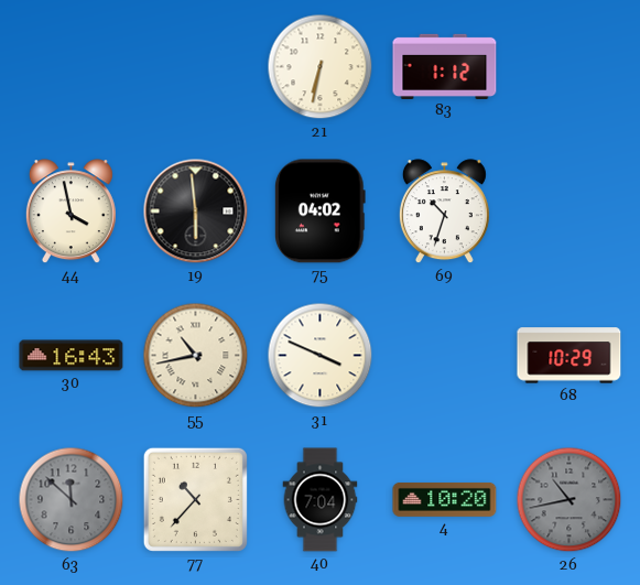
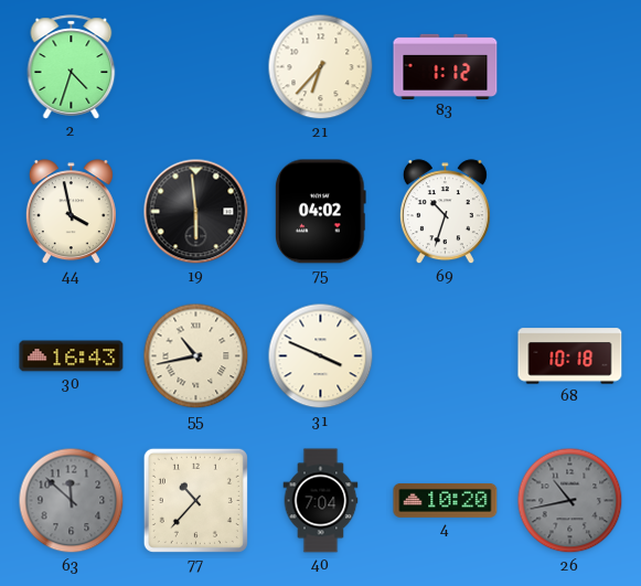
2: none -> 4:33 (72, 67)
21: 6:32 -> 6:37 (321, 67)
68: 10:29 -> 10:18 (570, 356)
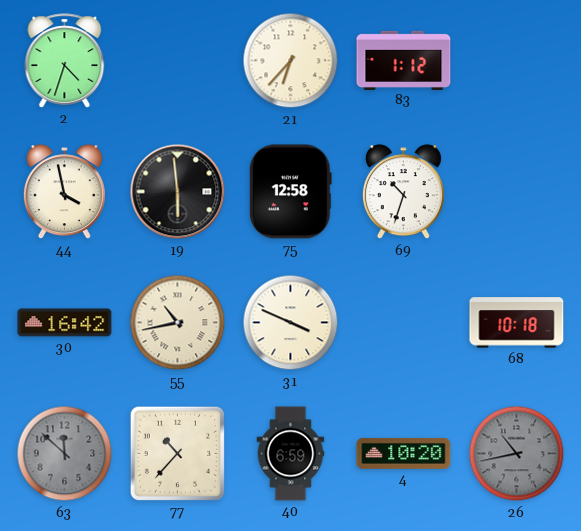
75: 04:02 -> 12:58 (291, 192)
30: 16:43 -> 16:42 (65, 323)
40: 7:04 -> 6:59 (291, 454)
